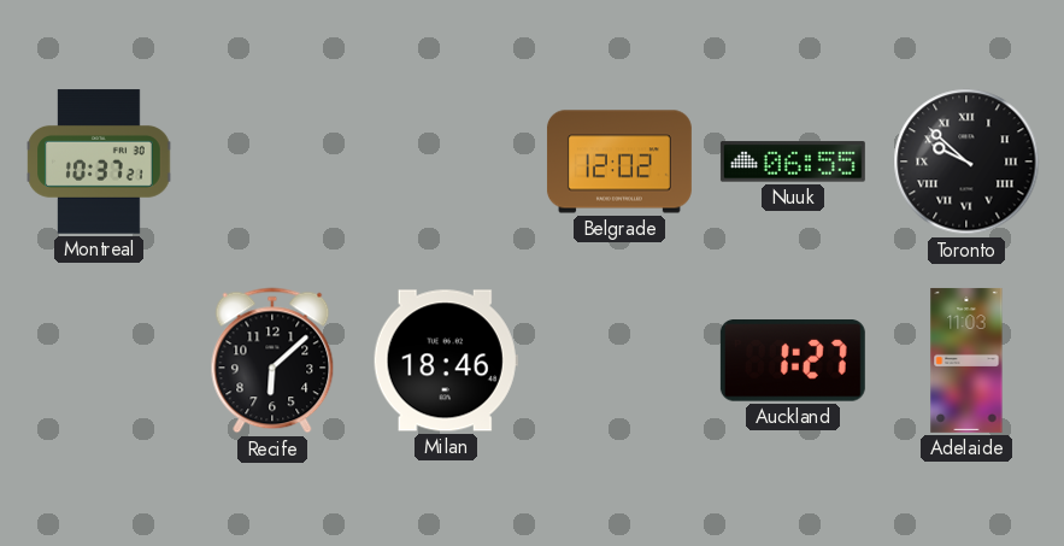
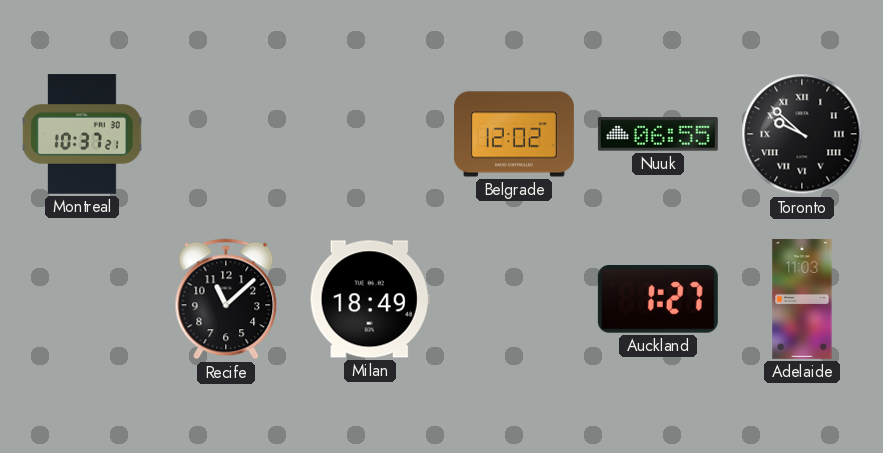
Recife: 6:08 -> 11:08 (226, 299)
Milan: 18:46 -> 18:49 (370, 299)
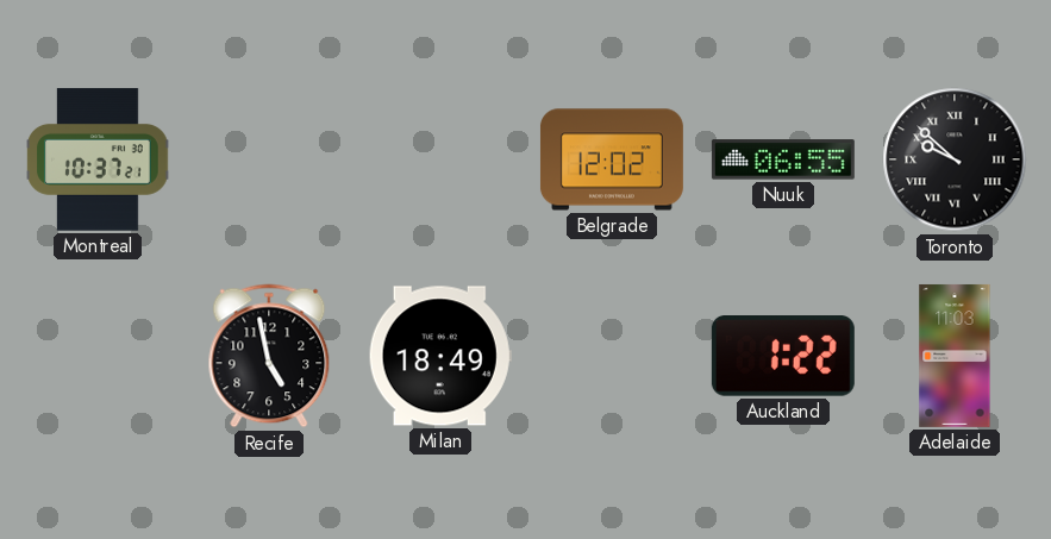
Recife: 11:08 -> 4:58 (269, 356)
Auckland: 1:27 -> 1:22 (783, 357)
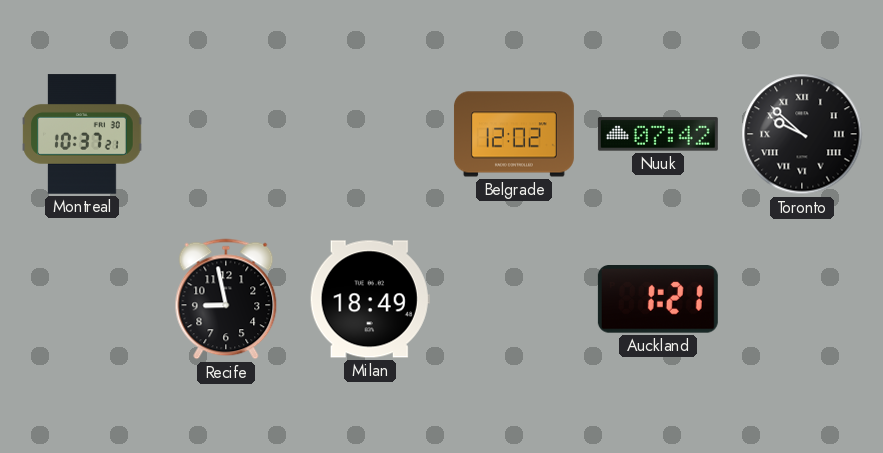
Nuuk: 06:55 -> 07:42 (658, 134)
Recife: 4:58 -> 8:58 (226, 299)
Auckland: 1:22 -> 1:21 (658, 300)
Adelaide: 11:03 -> none (955, 356)
